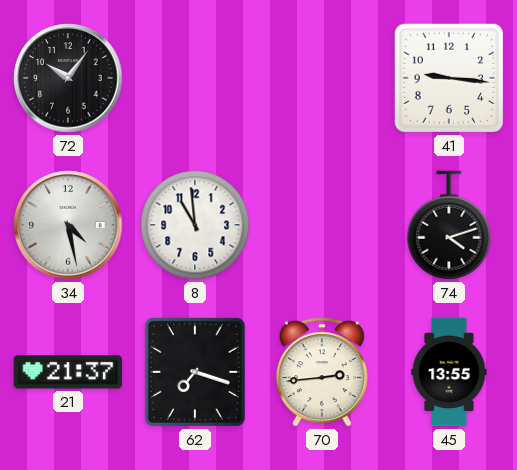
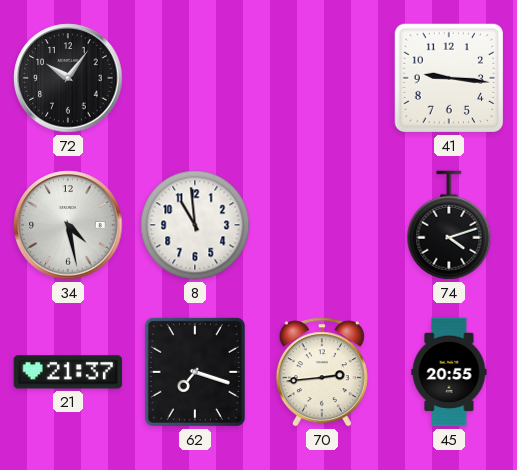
45: 13:55 -> 20:55 (449, 372)
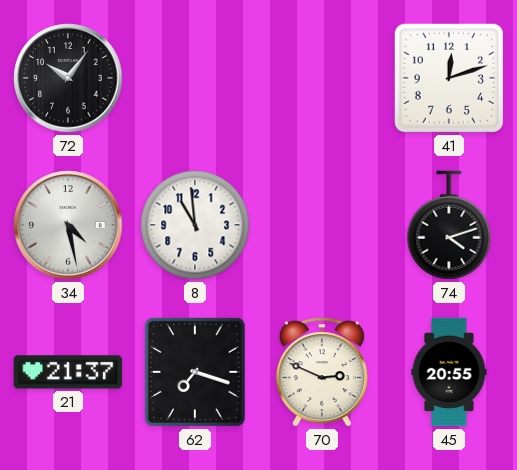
41: 9:16 -> 12:12 (449, 78)
70: 2:44 -> 2:49 (322, 372)
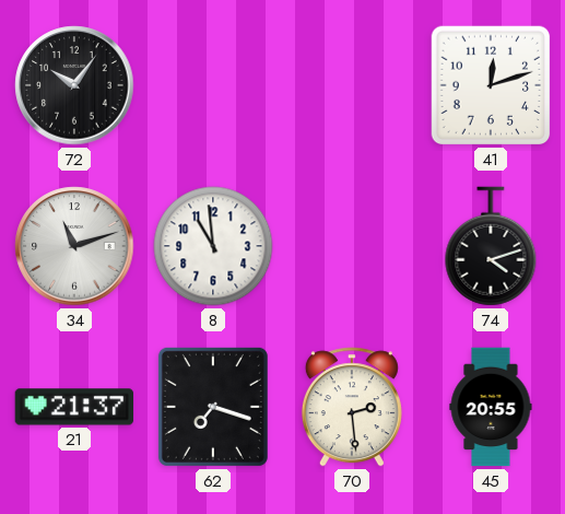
34: 4:28 -> 11:12 (74, 246)
70: 2:49 -> 2:29 (352, 407)
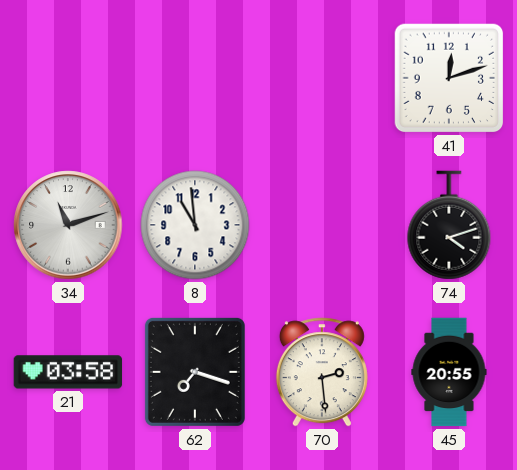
72: 10:06 -> none (74, 85)
21: 21:37 -> 03:58 (68, 372)
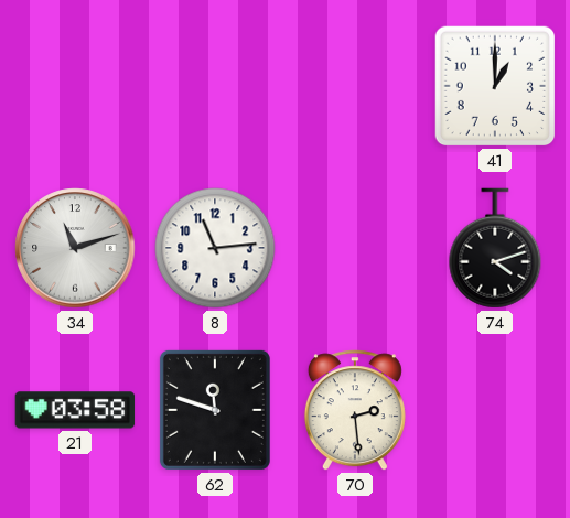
41: 12:12 -> 1:00 (495, 86)
8: 10:59 -> 11:14 (215, 248)
62: 7:18 -> 11:48 (215, 410)
45: 20:55 -> none (449, 372)
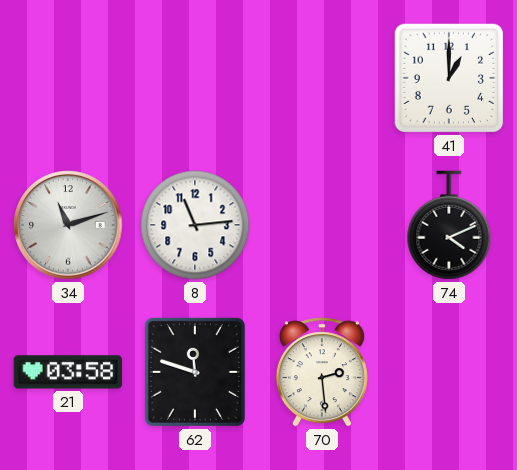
74: 4:12 -> 4:11 (449, 225)
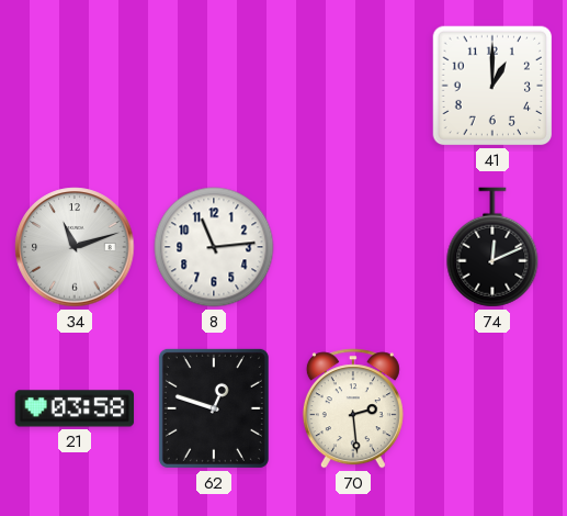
74: 4:11 -> 12:11 (492, 247)
62: 11:48 -> 12:48 (214, 408)
